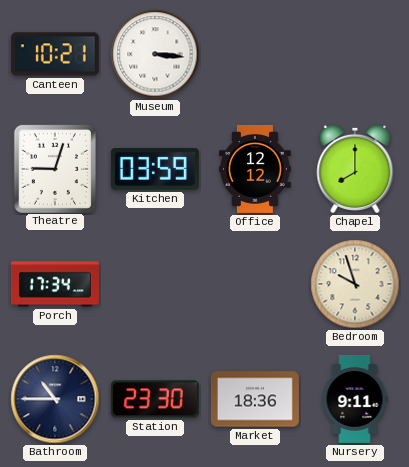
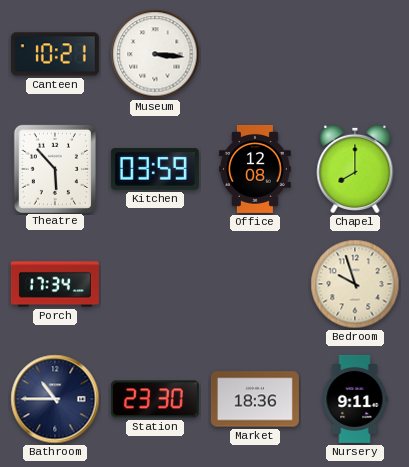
Theatre: 9:03 -> 5:53 (55, 168)
Office: 12:12 -> 12:08 (255, 169)
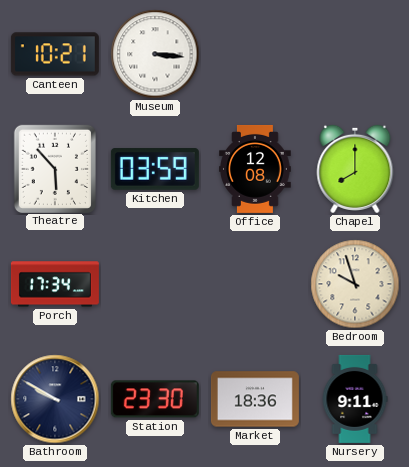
Bathroom: 10:45 -> 9:50 (55, 399)
